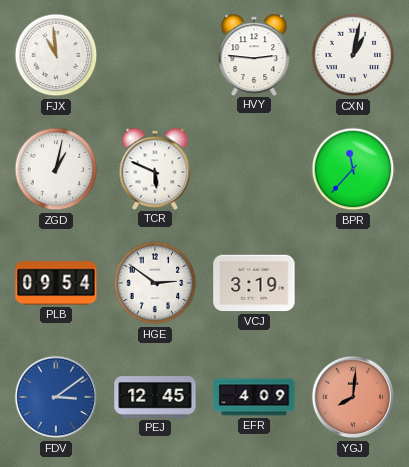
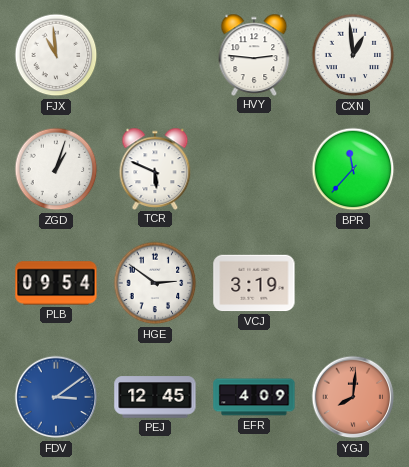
CXN: 1:02 -> 12:59 (353, 55)
ZGD: 1:02 -> 1:03 (56, 169)
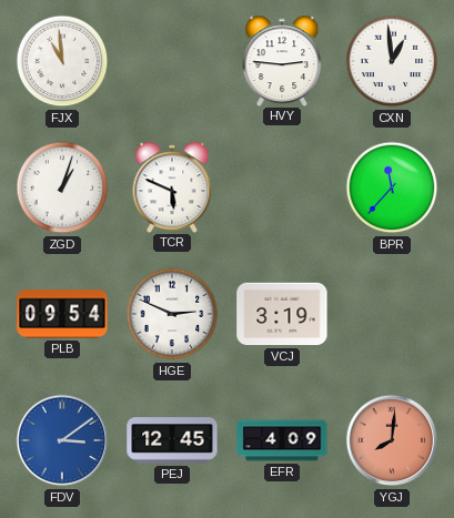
HGE: 2:51 -> 2:49 (172, 314)
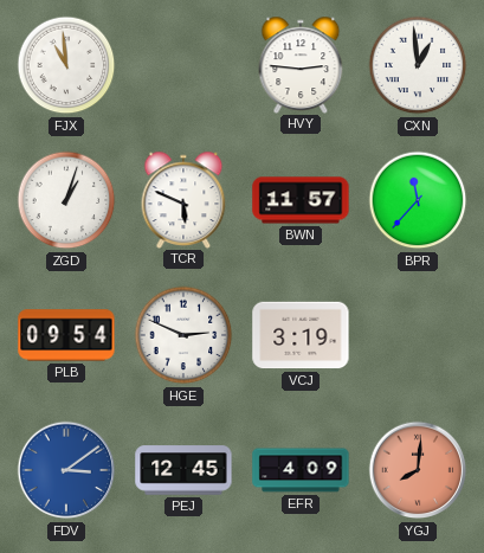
BWN: none -> 11:57 (301, 200)
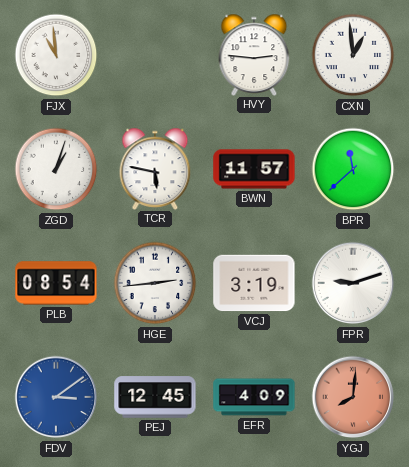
TCR: 5:49 -> 5:47 (155, 168)
BPR: 11:37 -> 11:38 (353, 169)
PLB: 09:54 -> 08:54 (56, 283)
HGE: 2:49 -> 2:44 (155, 283)
FPR: none -> 9:12 (353, 283)
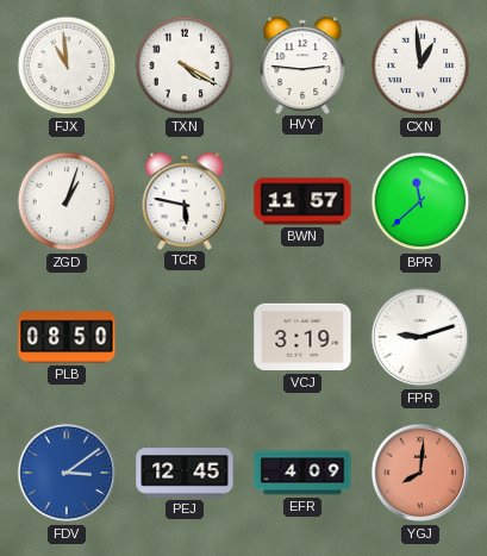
TXN: none -> 4:20 (185, 65)
PLB: 08:54 -> 08:50 (67, 337)
HGE: 2:44 -> none (155, 283)
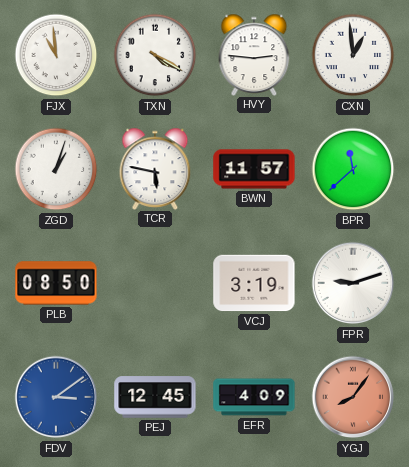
YGJ: 8:01 -> 8:06 (353, 397)
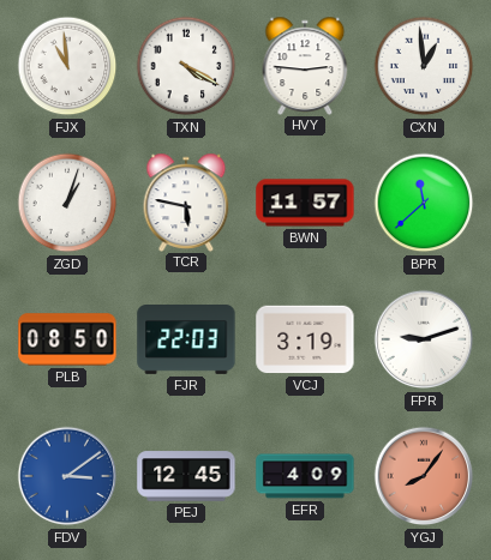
FJR: none -> 22:03 (186, 341)
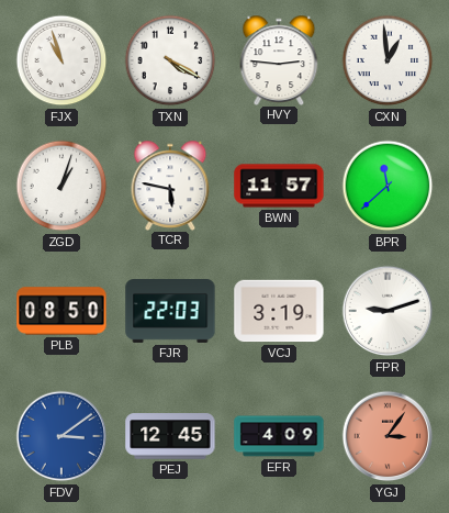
FJX: 10:59 -> 10:57 (61, 60)
YGJ: 8:06 -> 3:06 (388, 436)
